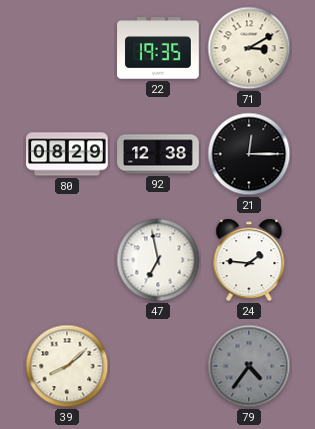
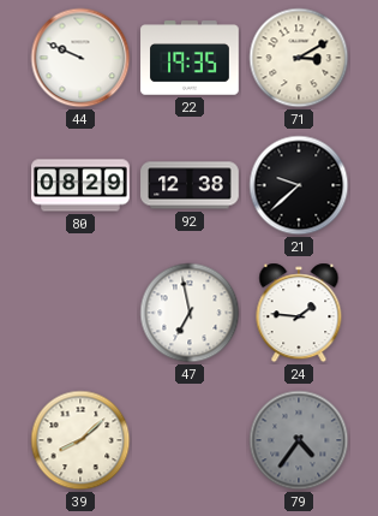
44: none -> 9:49 (80, 58)
21: 12:15 -> 9:38 (299, 185)
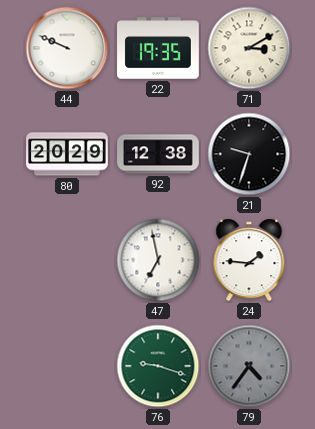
80: 08:29 -> 20:29 (67, 154)
21: 9:38 -> 9:33 (249, 154)
39: 8:08 -> none (80, 440)
76: none -> 9:18 (158, 366)
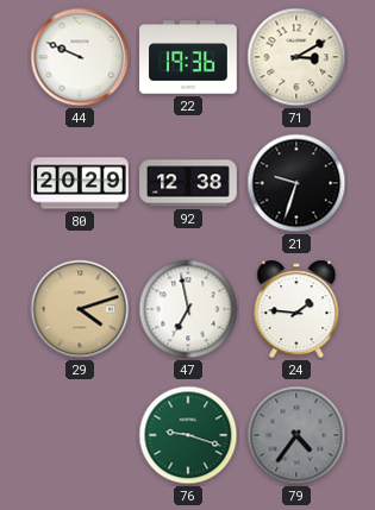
22: 19:35 -> 19:36 (188, 57)
29: none -> 4:12 (80, 309)
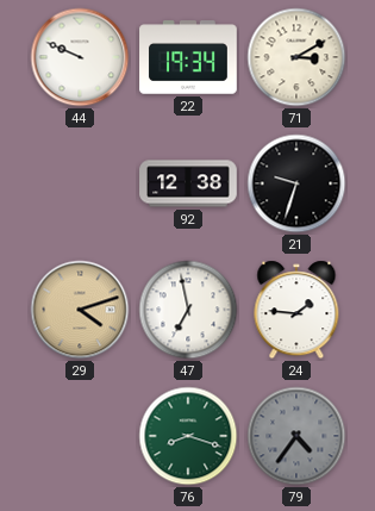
22: 19:36 -> 19:34 (188, 57)
80: 20:29 -> none (80, 183)
76: 9:18 -> 8:18 (188, 436)
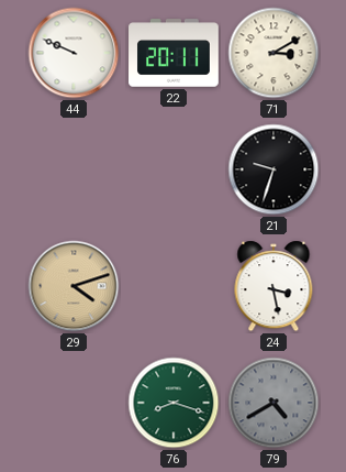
22: 19:34 -> 20:11 (174, 53)
92: 12:38 -> none (188, 183)
47: 6:58 -> none (188, 310)
24: 1:46 -> 3:28 (274, 286)
79: 4:36 -> 4:40 (274, 403)
